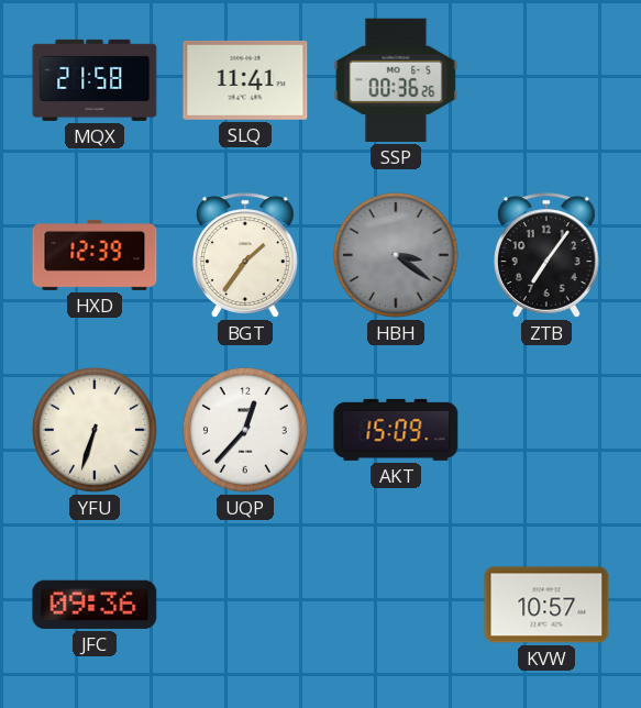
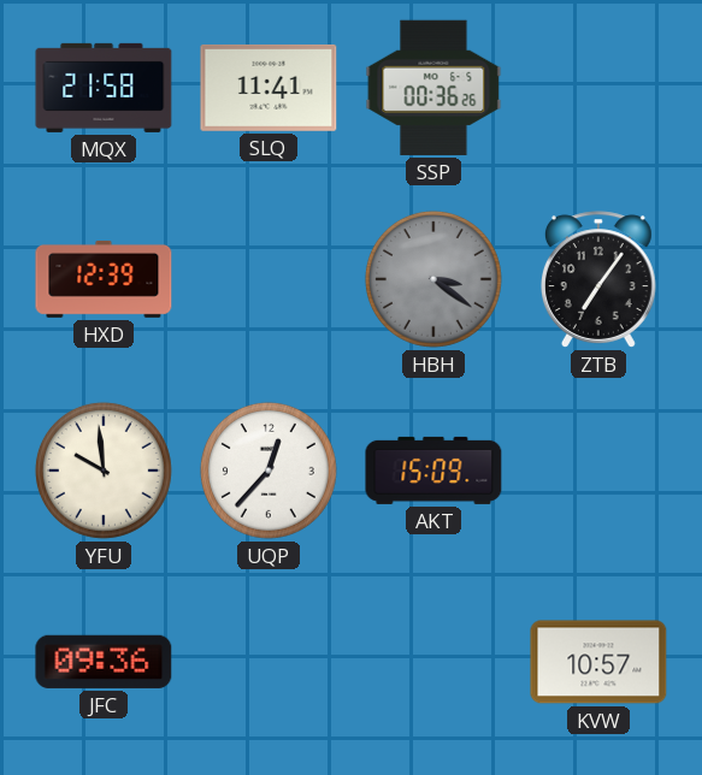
BGT: 1:36 -> none (245, 255)
YFU: 6:33 -> 9:59 (104, 471)
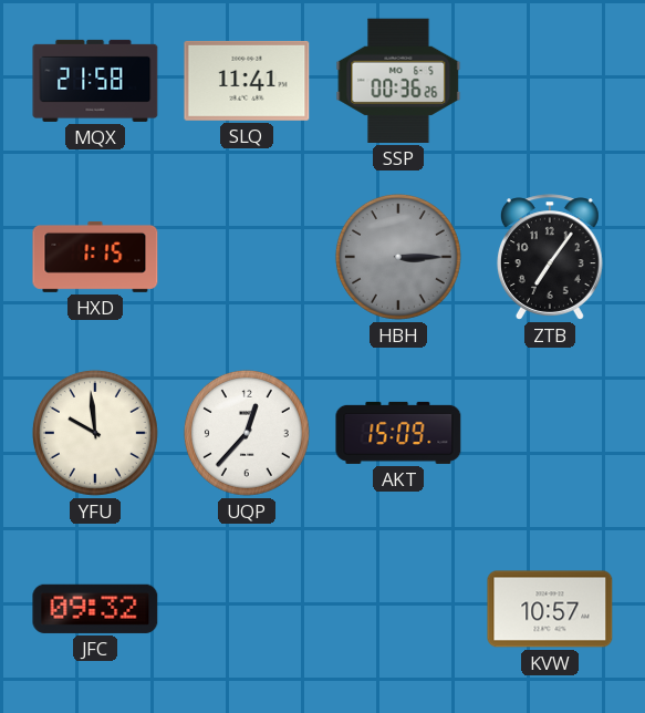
HXD: 12:39 -> 1:15 (95, 257)
HBH: 3:21 -> 3:15 (398, 257)
JFC: 09:36 -> 09:32 (95, 609)
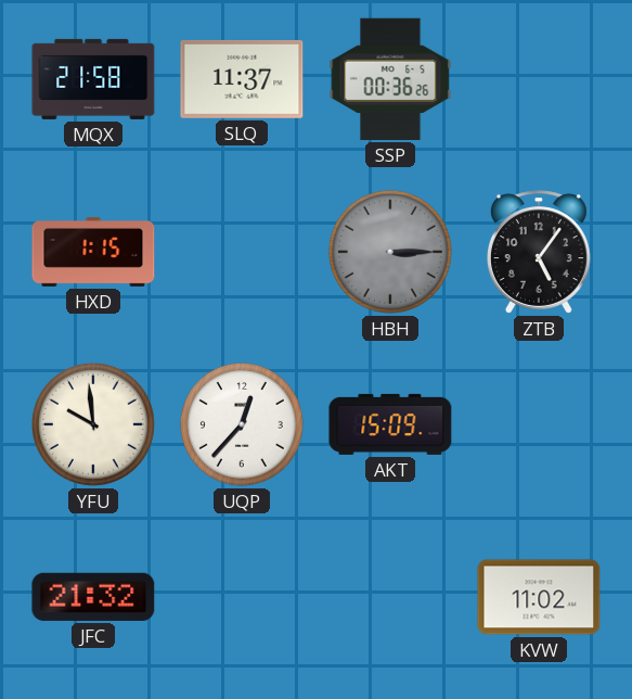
SLQ: 11:41 -> 11:37 (242, 79)
ZTB: 7:06 -> 5:06 (539, 252)
JFC: 09:32 -> 21:32 (93, 597)
KVW: 10:57 -> 11:02 (539, 597)
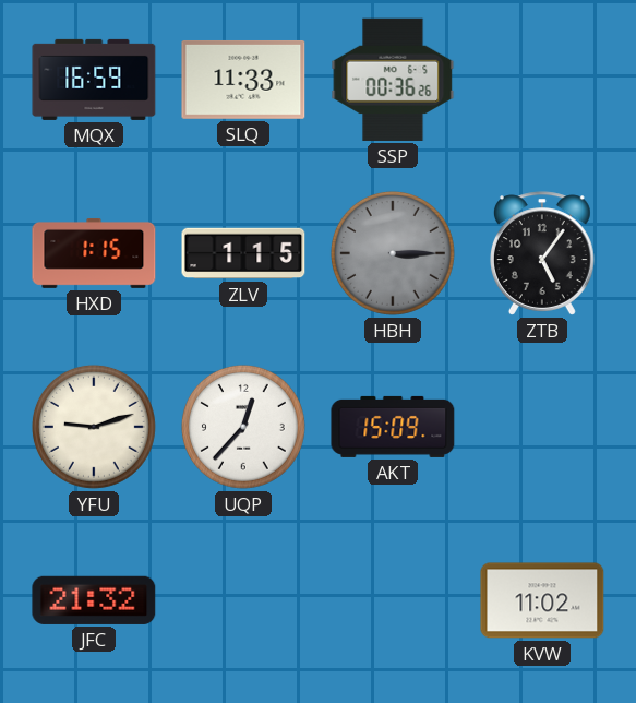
MQX: 21:58 -> 16:59 (94, 80)
SLQ: 11:37 -> 11:33 (243, 80)
ZLV: none -> 1:15 (243, 253)
YFU: 9:59 -> 9:12 (94, 427)
